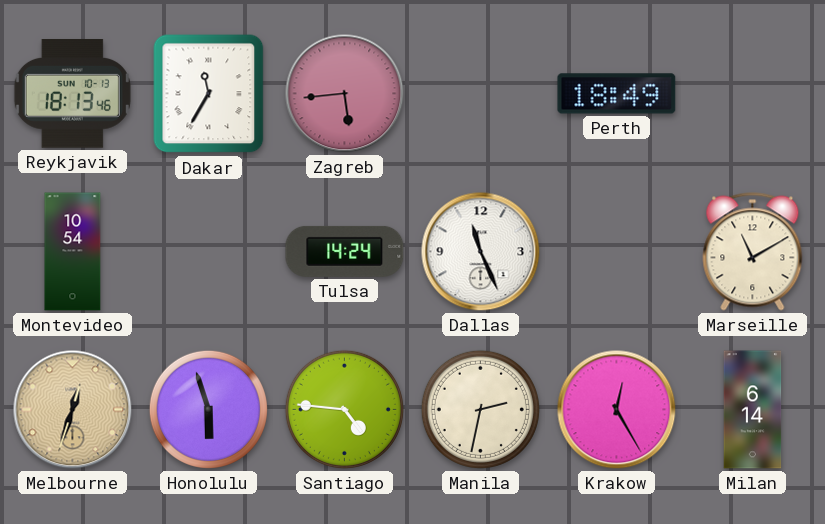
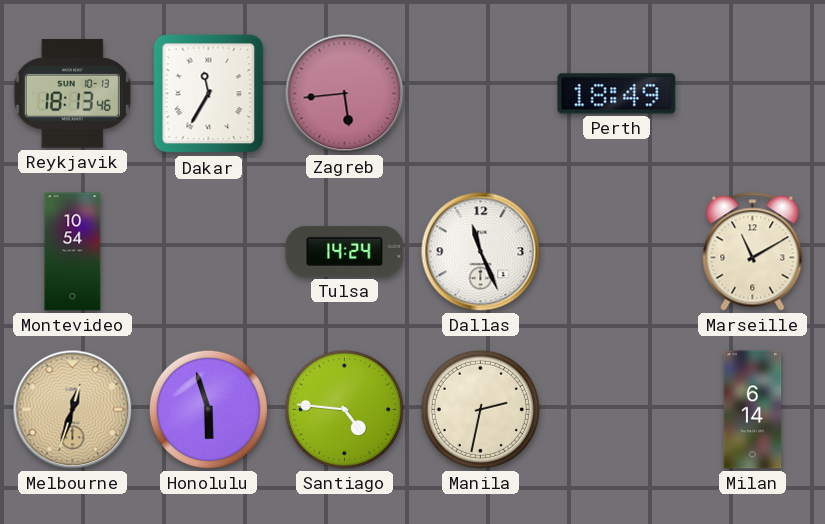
Krakow: 12:25 -> none (617, 410)
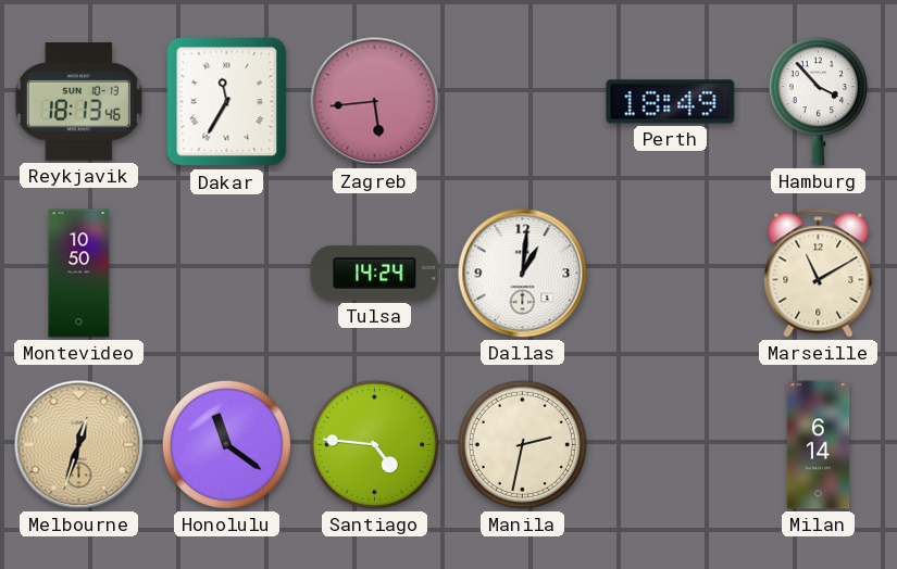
Hamburg: none -> 3:53 (818, 102)
Montevideo: 10:54 -> 10:50 (79, 274)
Dallas: 11:26 -> 1:01 (523, 274)
Honolulu: 5:57 -> 11:21 (226, 444)
